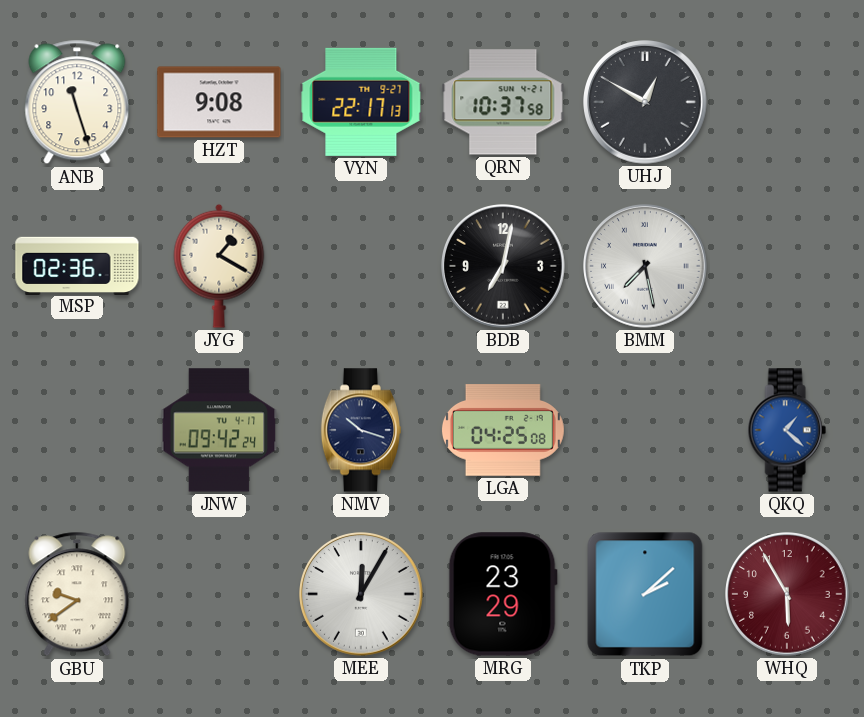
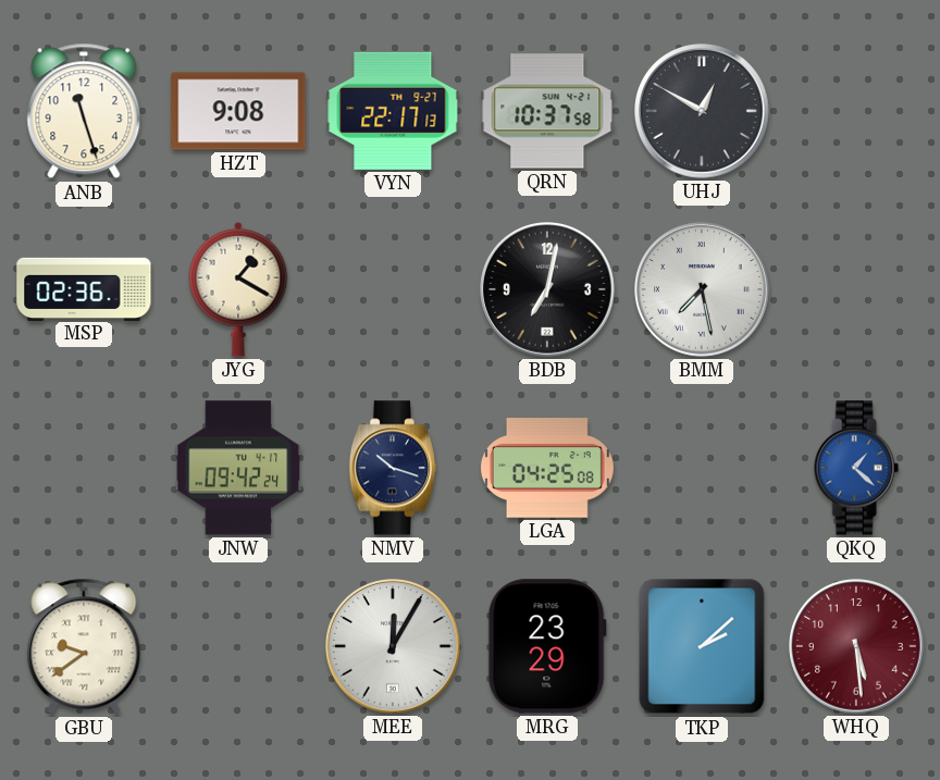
WHQ: 5:55 -> 5:29 (857, 647)
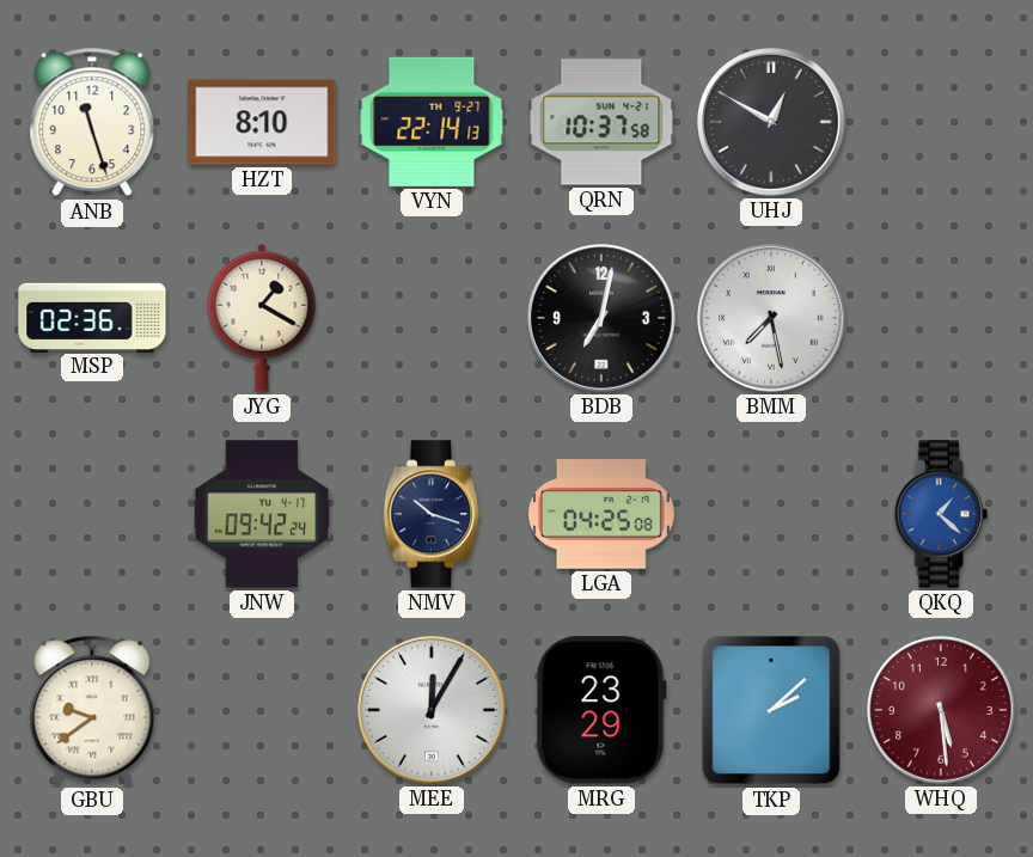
HZT: 9:08 -> 8:10 (262, 122)
VYN: 22:17 -> 22:14 (432, 122)
